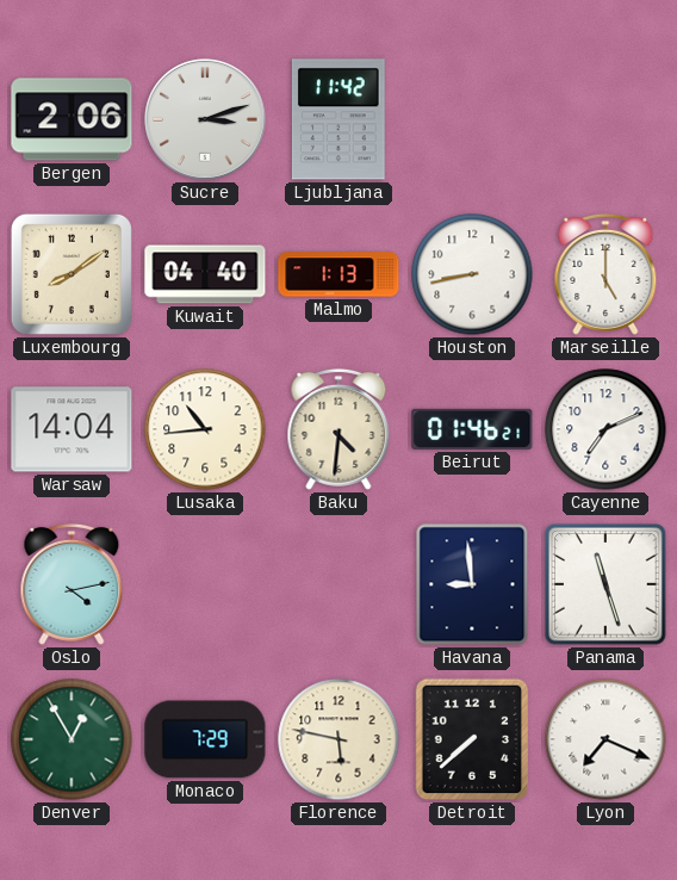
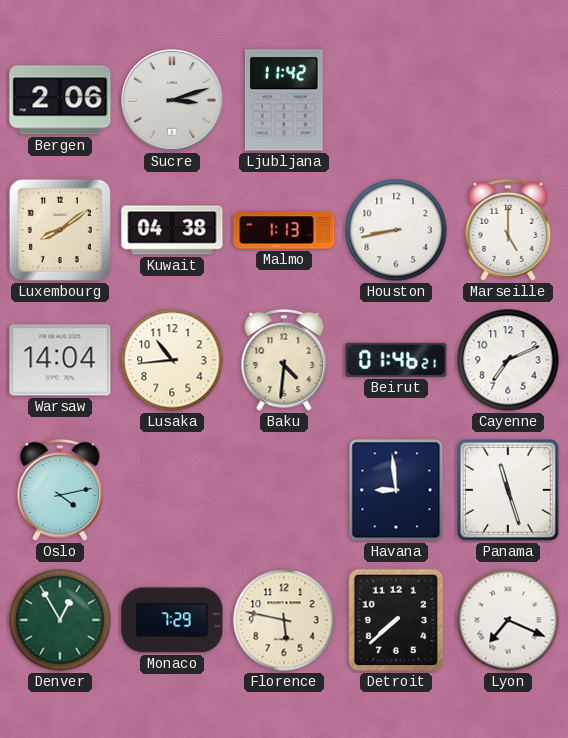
Kuwait: 04:40 -> 04:38 (172, 230)
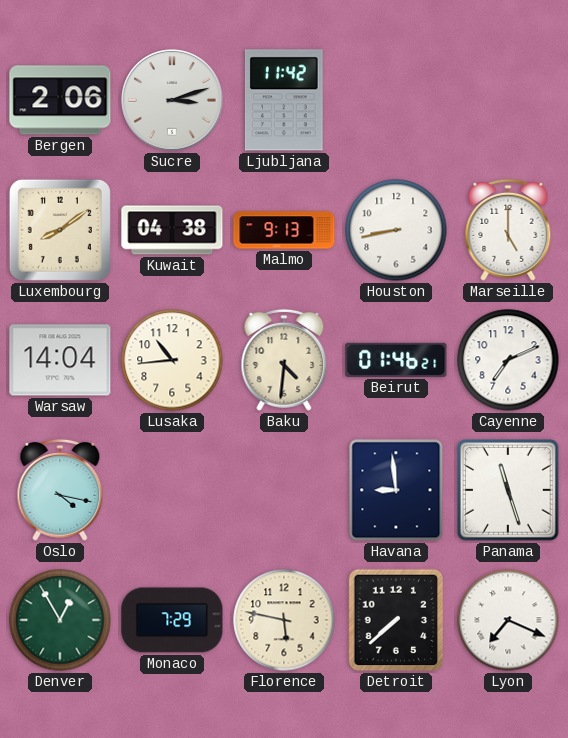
Malmo: 1:13 -> 9:13 (284, 230)
Oslo: 4:13 -> 4:17 (60, 490)
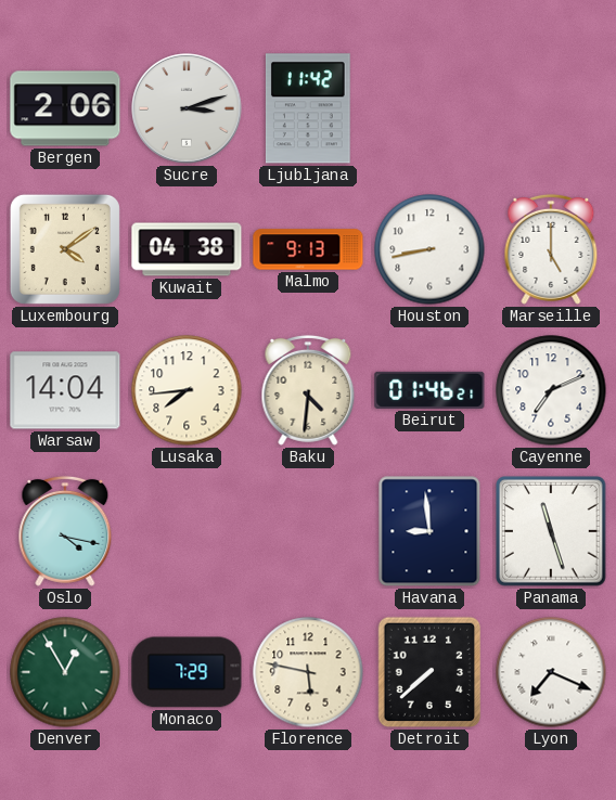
Luxembourg: 8:09 -> 4:09 (65, 249)
Lusaka: 10:44 -> 7:44 (187, 390)
